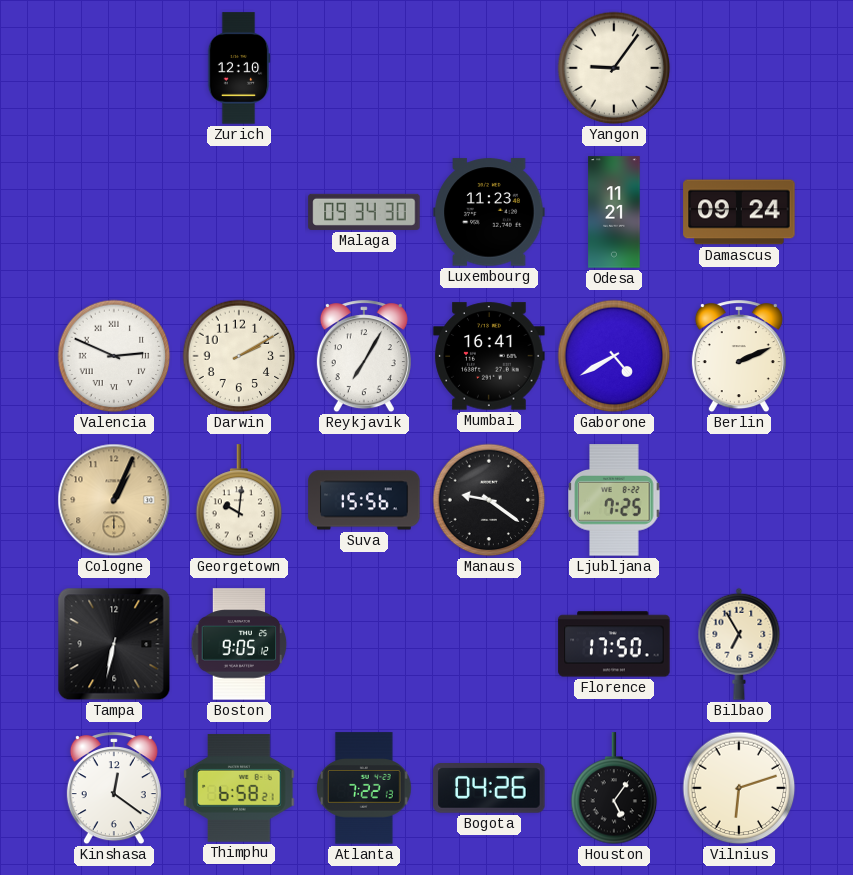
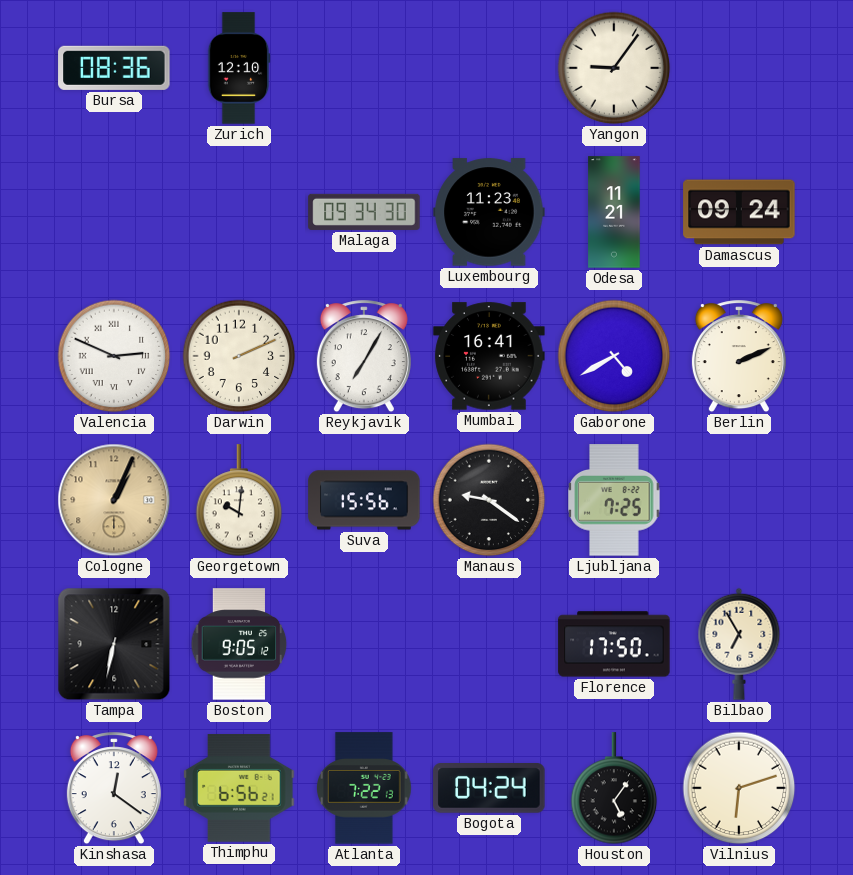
Bursa: none -> 08:36 (114, 68)
Darwin: 2:10 -> 2:11 (239, 356)
Thimphu: 6:58 -> 6:56 (239, 788)
Bogota: 04:26 -> 04:24 (489, 789)
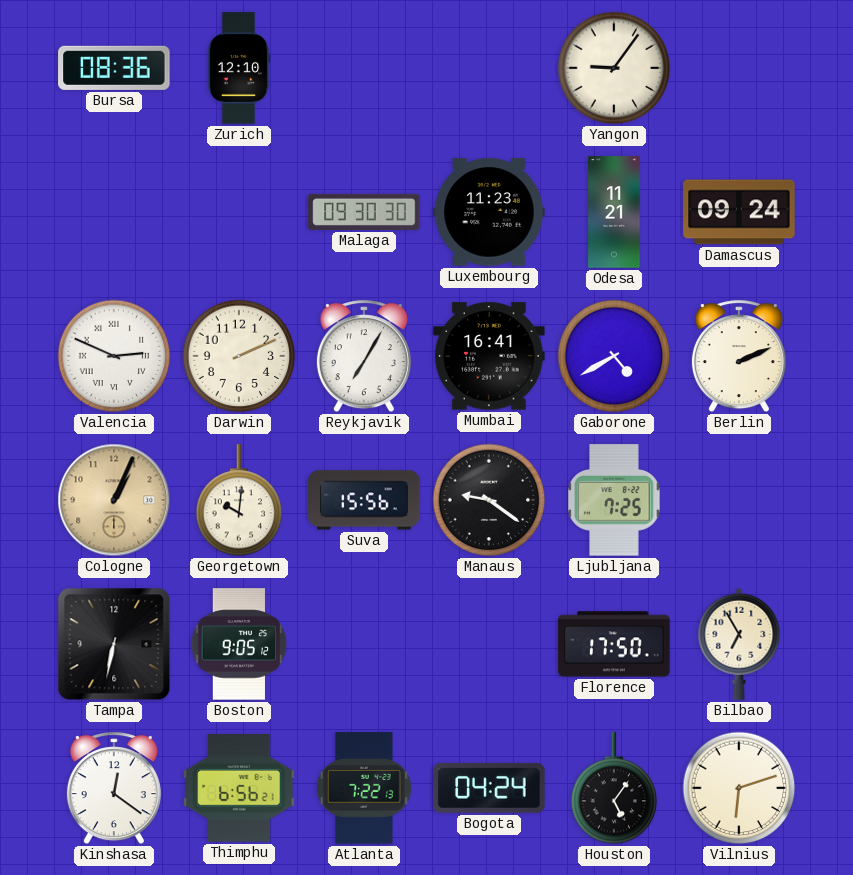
Malaga: 09:34 -> 09:30 (364, 212)
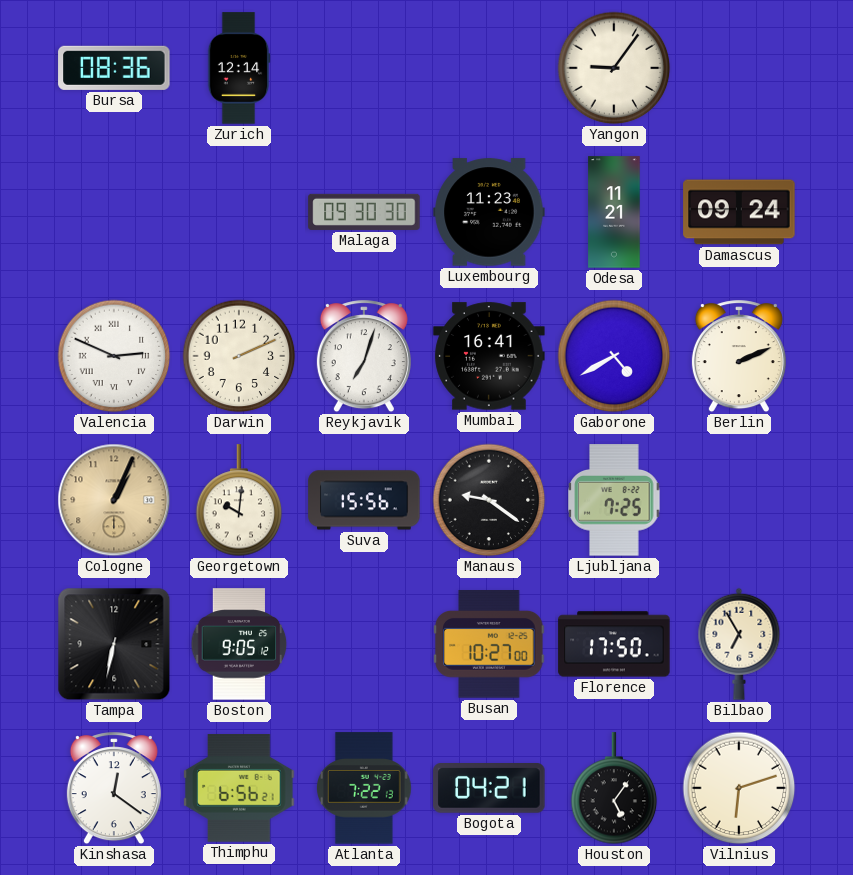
Zurich: 12:10 -> 12:14 (239, 68)
Reykjavik: 7:05 -> 7:03 (364, 357)
Busan: none -> 10:27 (489, 644)
Bogota: 04:24 -> 04:21 (489, 789)
